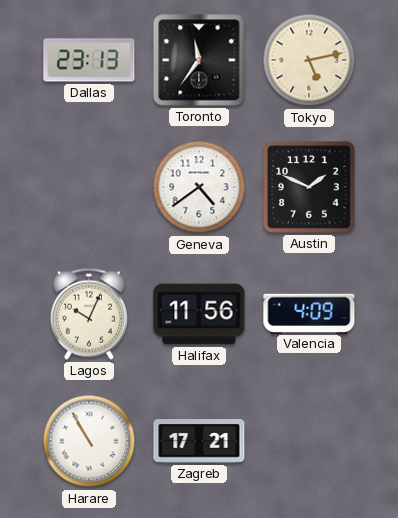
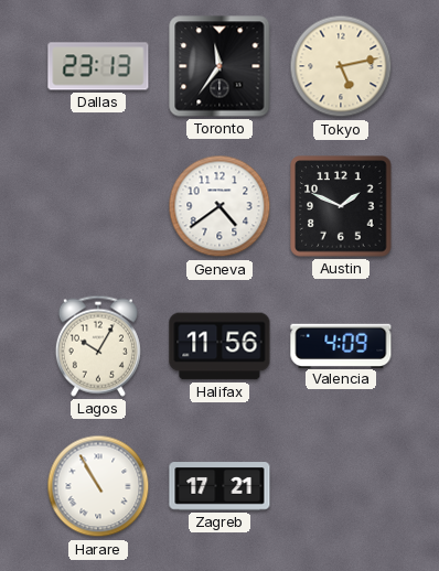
Lagos: 10:04 -> 10:05 (98, 346)
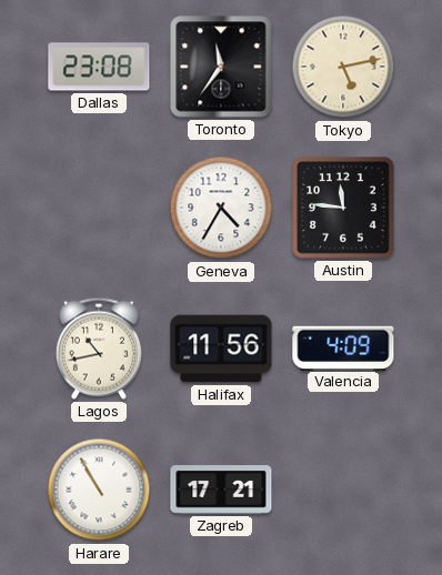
Dallas: 23:13 -> 23:08 (99, 67)
Geneva: 4:39 -> 4:35 (221, 208)
Austin: 1:49 -> 11:46 (343, 208)
Lagos: 10:05 -> 10:43 (99, 349)
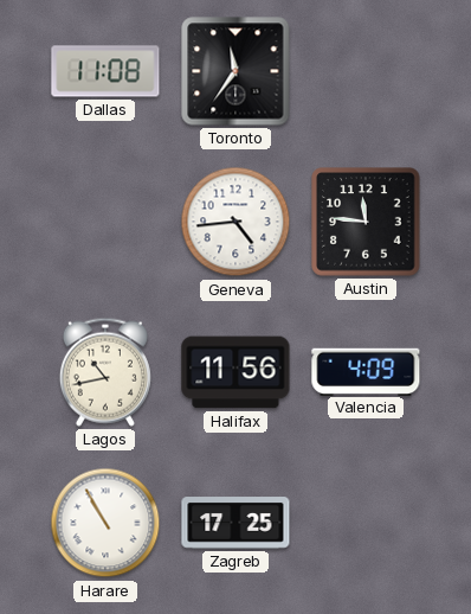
Dallas: 23:08 -> 11:08 (105, 71)
Tokyo: 5:13 -> none (343, 67)
Geneva: 4:35 -> 4:44 (236, 222)
Zagreb: 17:21 -> 17:25 (236, 523)
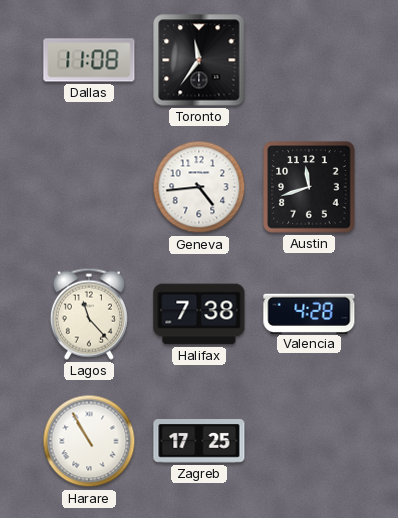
Austin: 11:46 -> 11:42 (309, 187)
Lagos: 10:43 -> 11:23 (89, 314)
Halifax: 11:56 -> 7:38 (199, 314)
Valencia: 4:09 -> 4:28 (309, 313)
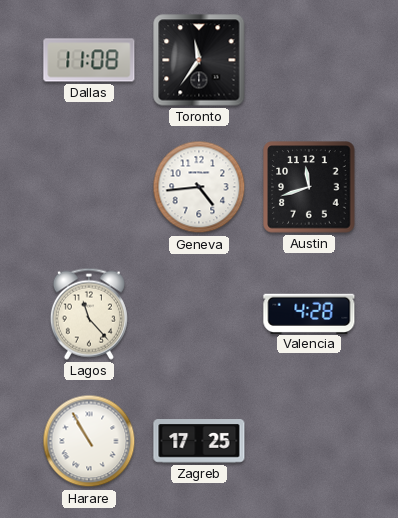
Halifax: 7:38 -> none (199, 314)
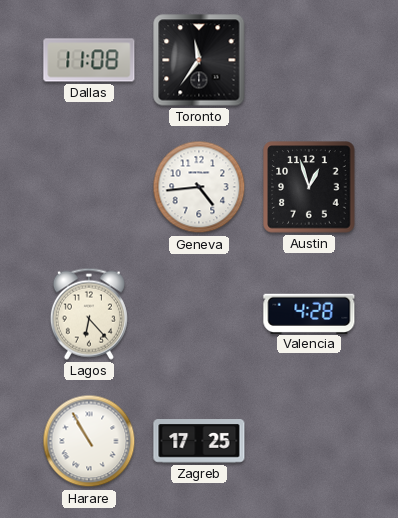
Austin: 11:42 -> 12:57 (309, 187)
Lagos: 11:23 -> 6:23 (89, 314)
